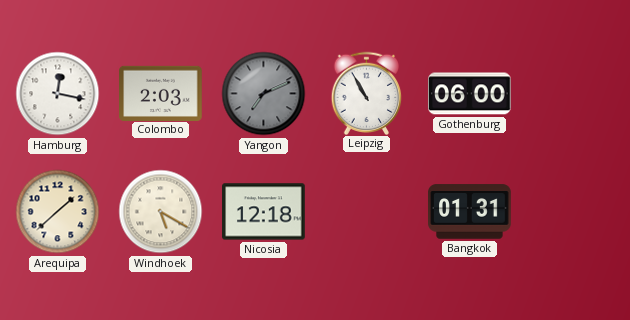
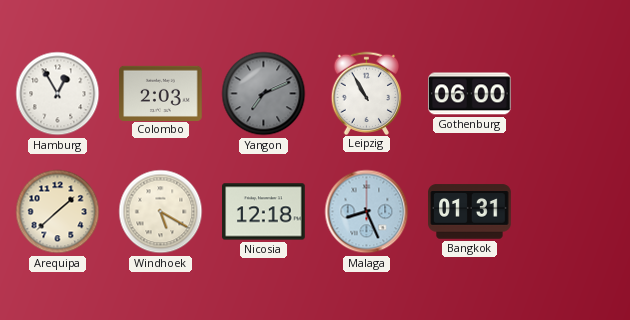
Hamburg: 12:17 -> 12:55 (58, 94)
Malaga: none -> 8:26 (367, 212)
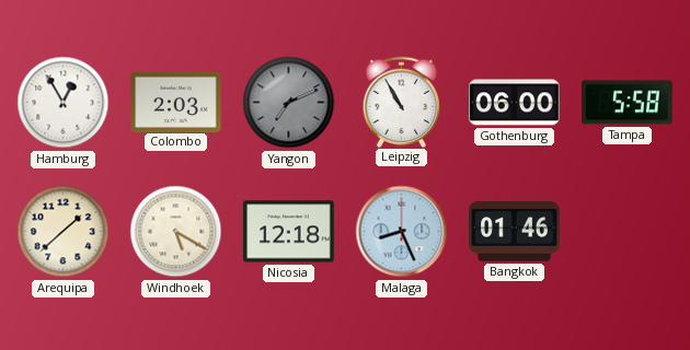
Tampa: none -> 5:58 (628, 103)
Bangkok: 01:31 -> 01:46 (515, 232)
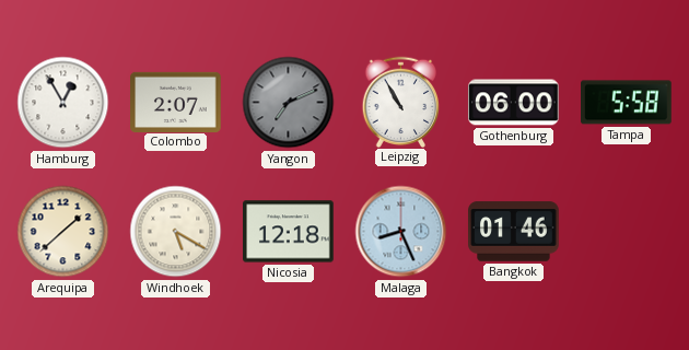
Colombo: 2:03 -> 2:07 (176, 102)
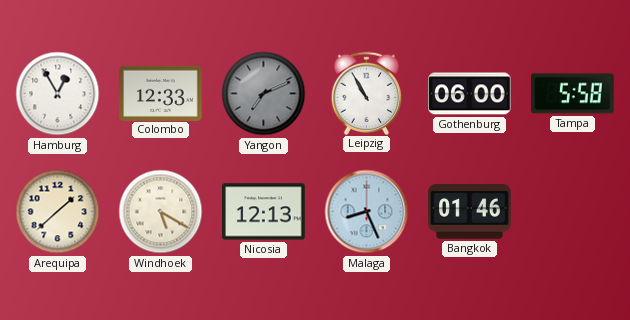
Colombo: 2:07 -> 12:33 (161, 93)
Nicosia: 12:18 -> 12:13 (264, 212)
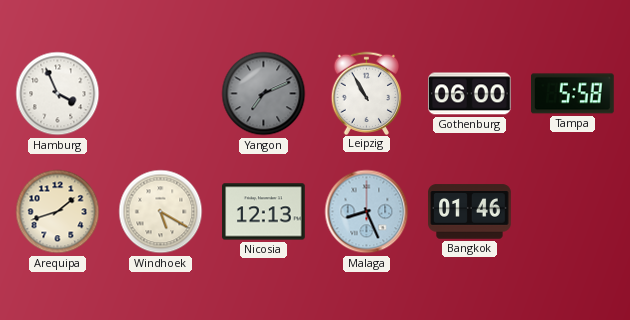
Hamburg: 12:55 -> 3:56 (58, 94)
Colombo: 12:33 -> none (161, 93)
Arequipa: 1:38 -> 1:42 (58, 212)
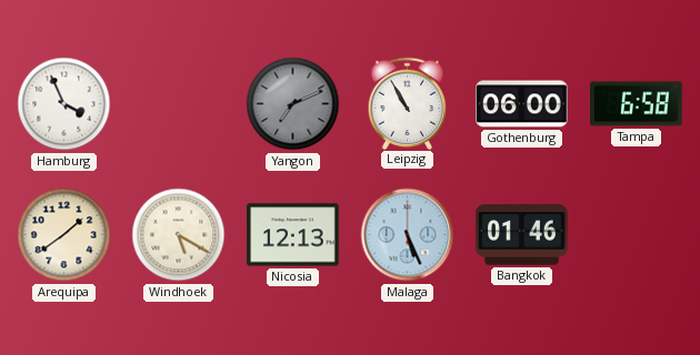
Tampa: 5:58 -> 6:58 (637, 104)
Arequipa: 1:42 -> 1:39 (64, 235)
Malaga: 8:26 -> 5:26 (408, 235)
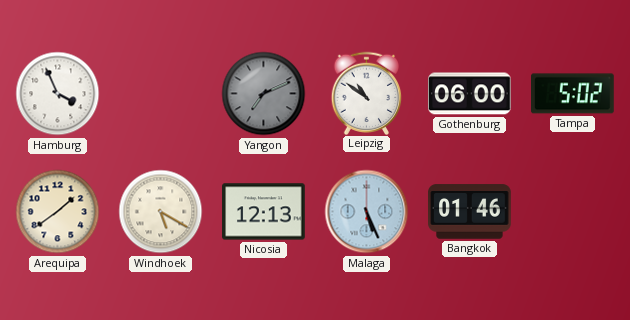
Leipzig: 10:55 -> 10:51 (367, 93)
Tampa: 6:58 -> 5:02 (573, 94)
